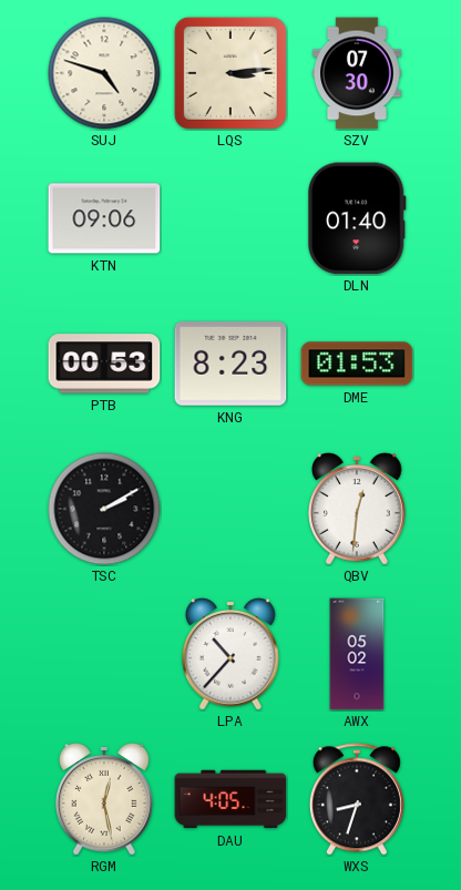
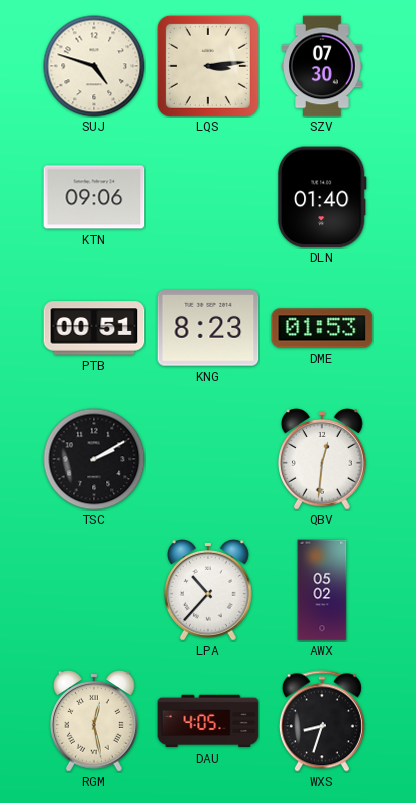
PTB: 00:53 -> 00:51 (94, 328)
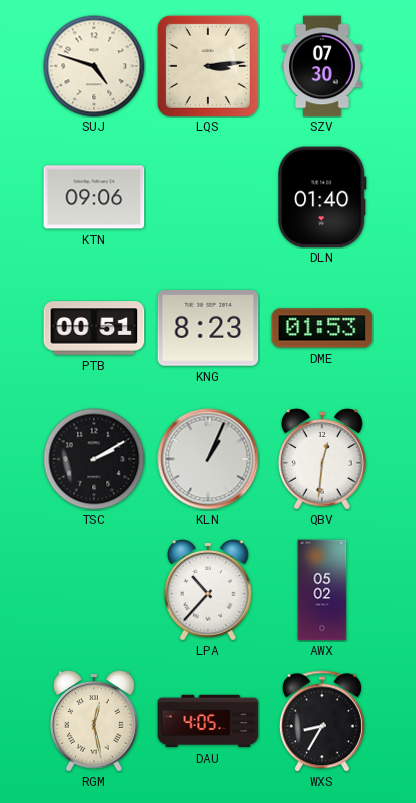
KLN: none -> 1:04 (208, 459)
WXS: 8:33 -> 8:35 (322, 721)
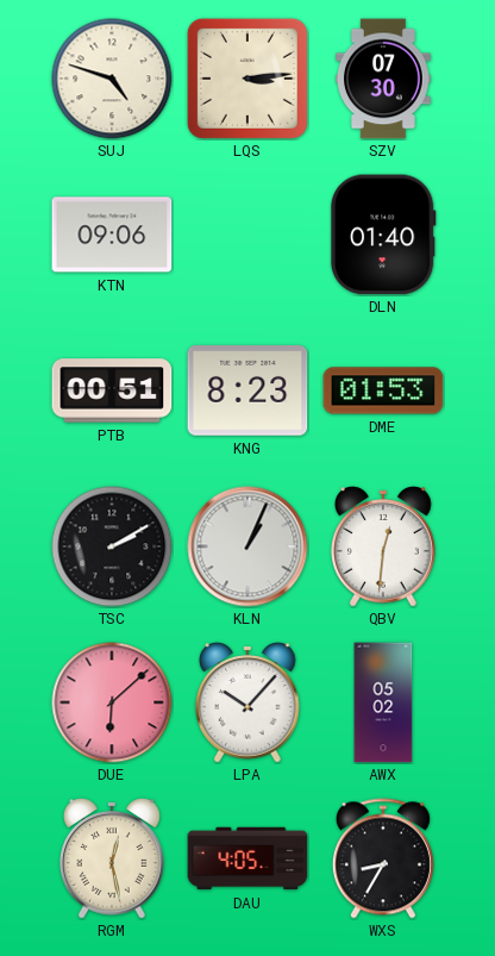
DUE: none -> 6:08 (112, 702)
LPA: 10:37 -> 10:07 (249, 702)
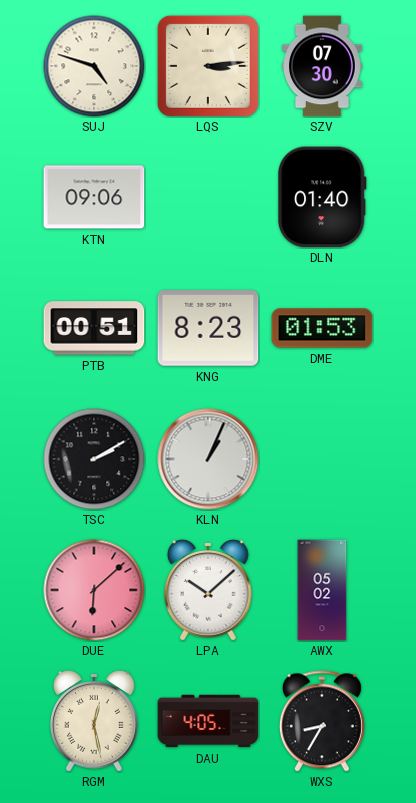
QBV: 12:31 -> none (384, 546)
LPA: 10:07 -> 10:08 (209, 590)
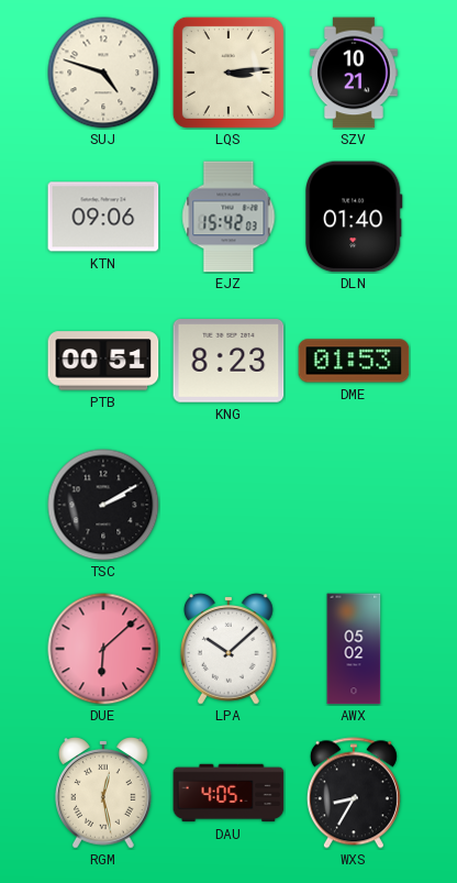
SZV: 07:30 -> 10:21 (355, 73)
EJZ: none -> 15:42 (228, 217)
KLN: 1:04 -> none (208, 459)
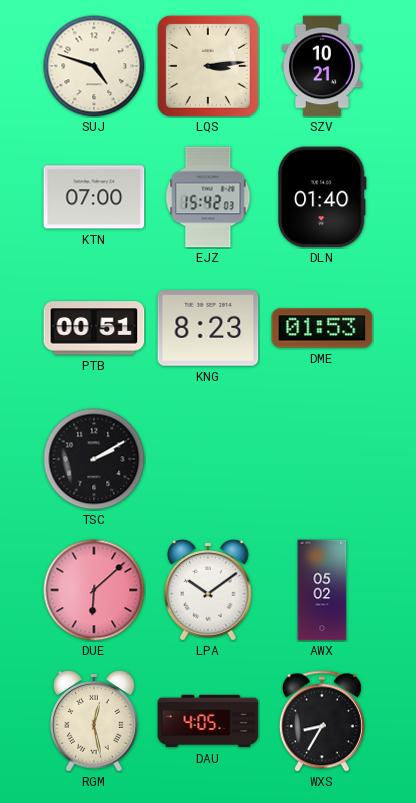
KTN: 09:06 -> 07:00 (94, 197)
LPA: 10:08 -> 10:09 (209, 590)
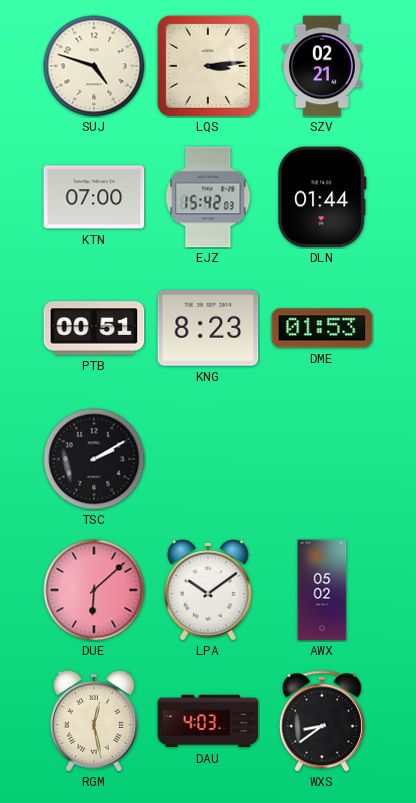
SZV: 10:21 -> 02:21 (323, 66)
DLN: 01:40 -> 01:44 (322, 197)
DAU: 4:05 -> 4:03 (208, 721)
WXS: 8:35 -> 8:39 (322, 721)
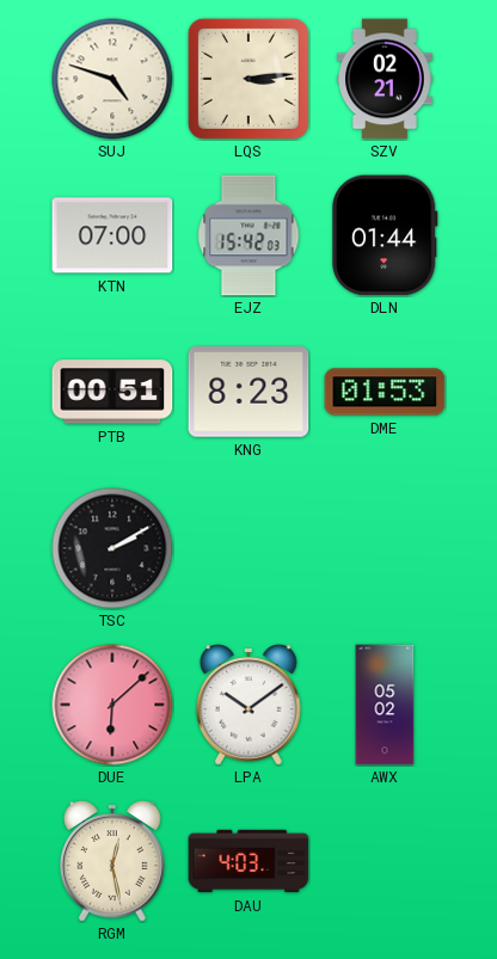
WXS: 8:39 -> none (322, 721)
